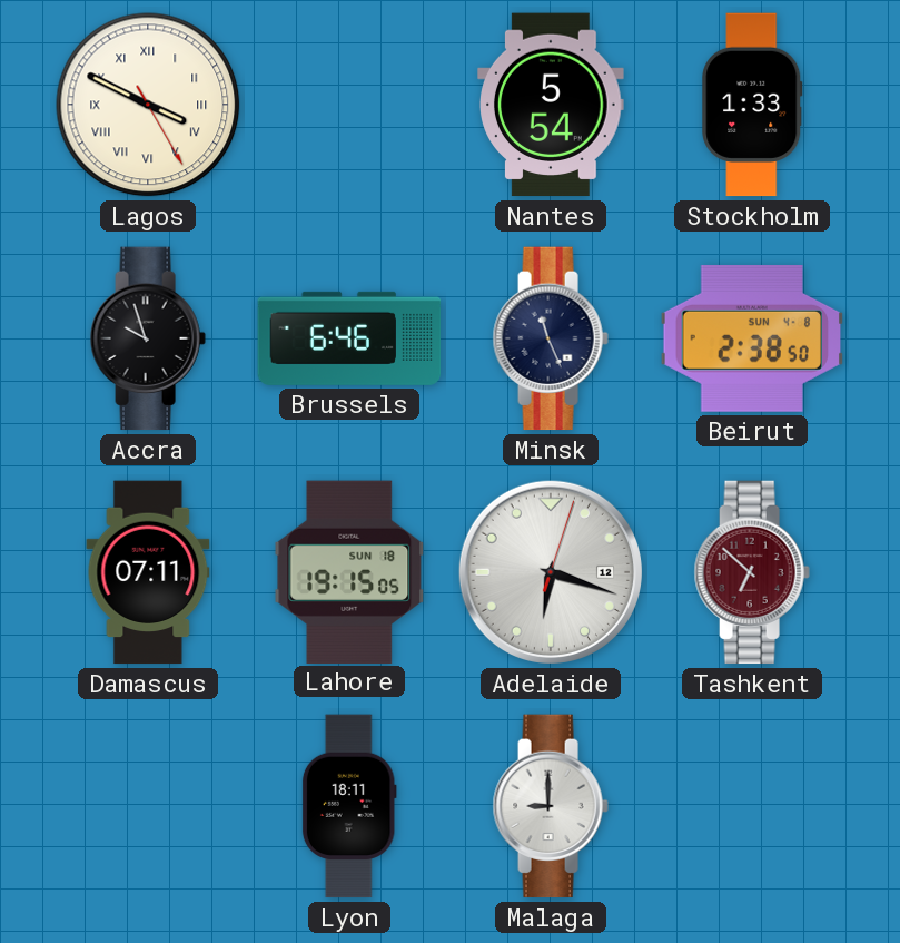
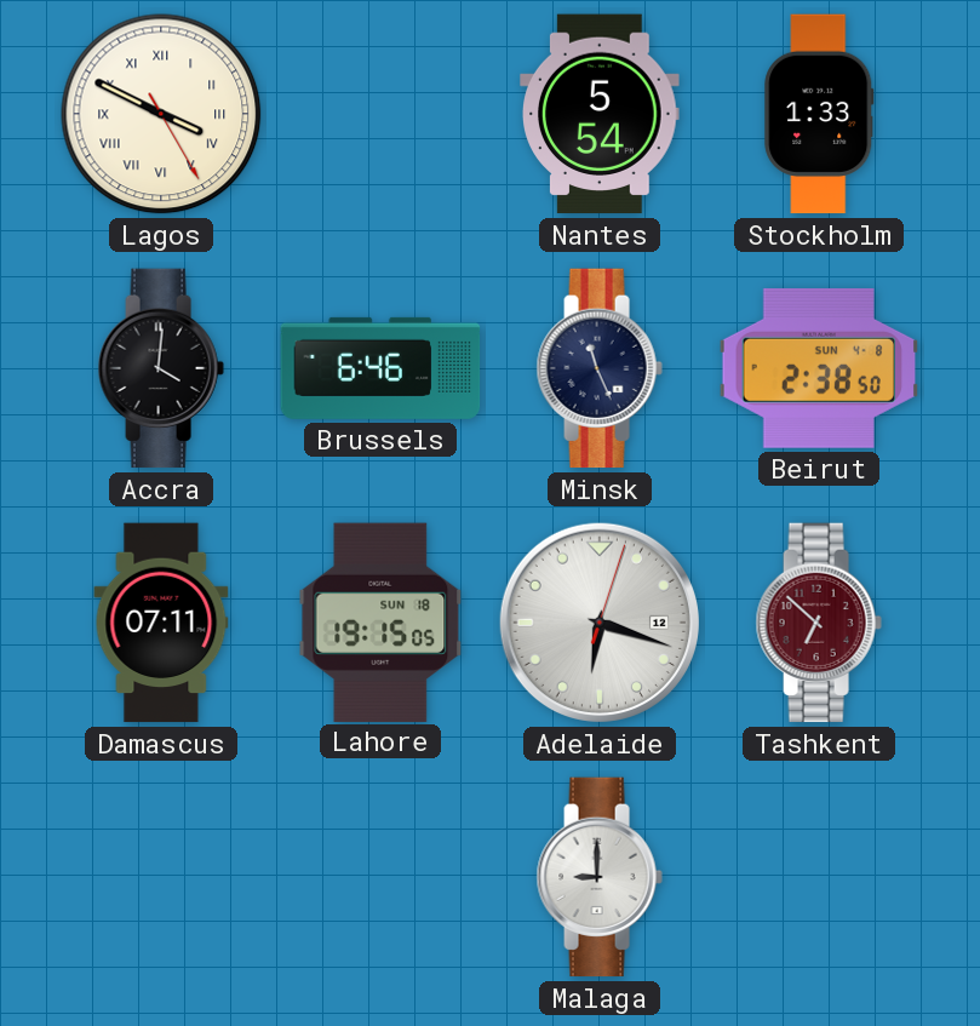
Accra: 9:57 -> 4:01 (161, 368)
Lyon: 18:11 -> none (349, 806)
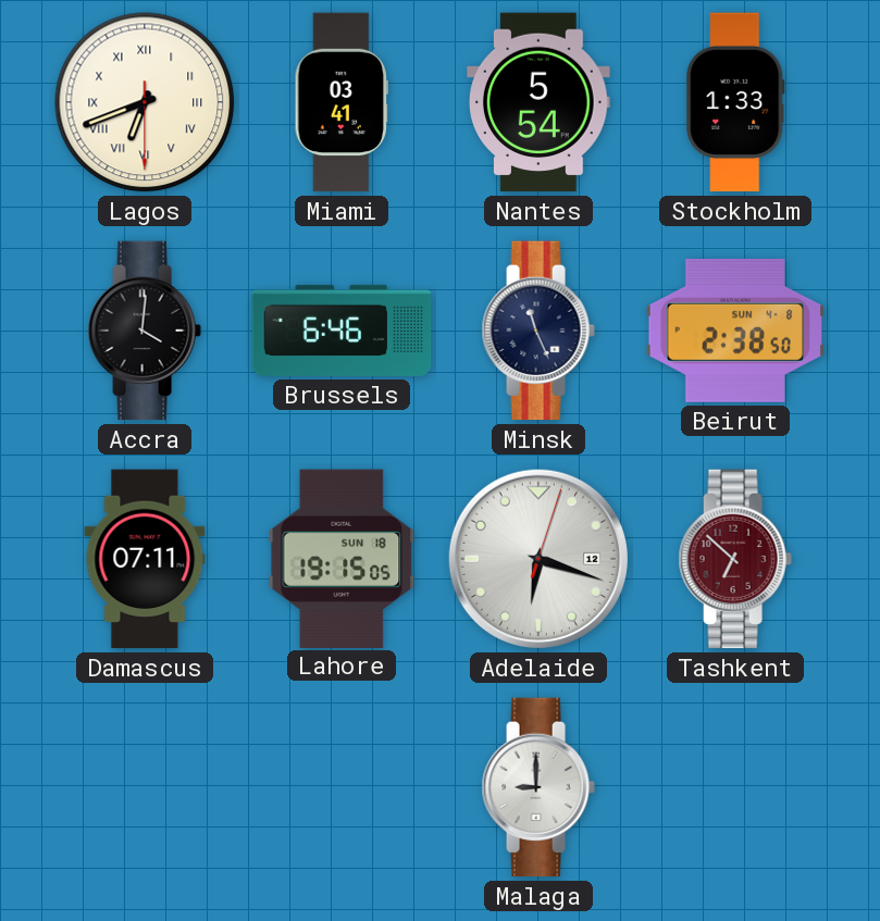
Lagos: 3:49 -> 6:41 (145, 102)
Miami: none -> 03:41 (342, 102)
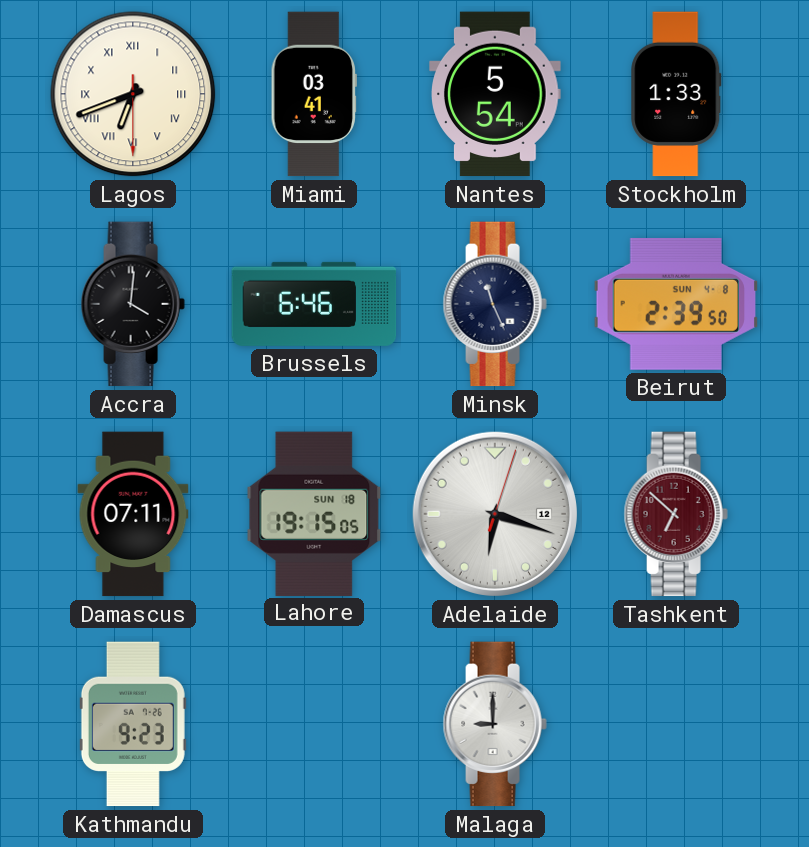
Beirut: 2:38 -> 2:39 (676, 304)
Kathmandu: none -> 9:23 (133, 724)
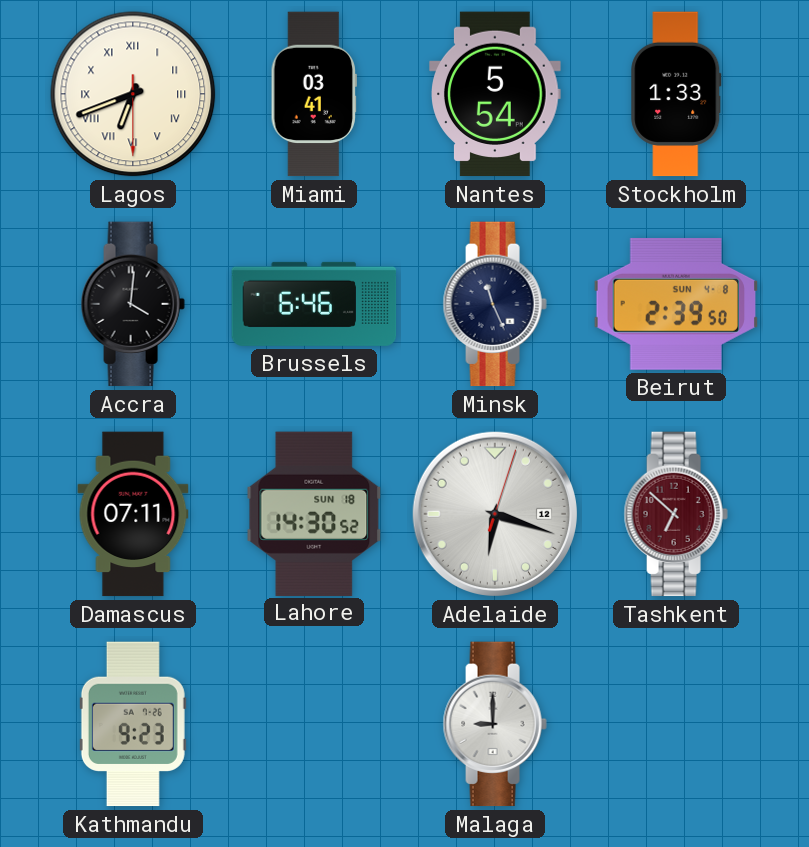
Lahore: 19:15 -> 14:30 (314, 513)
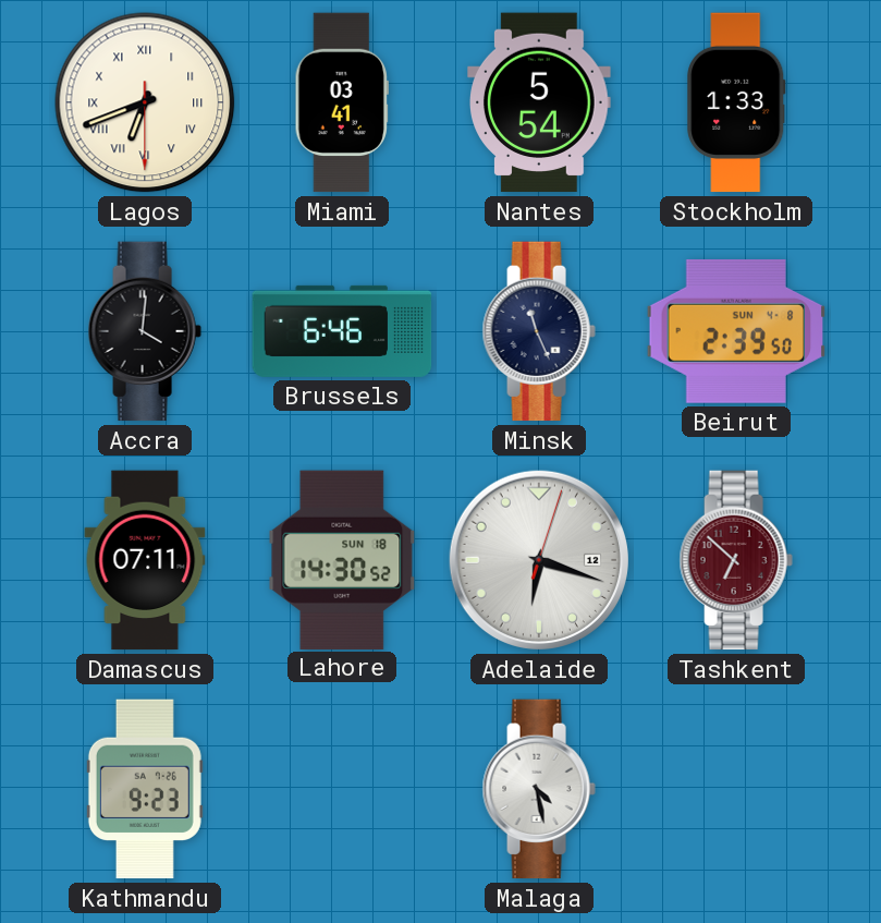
Malaga: 9:00 -> 4:28 (539, 789)
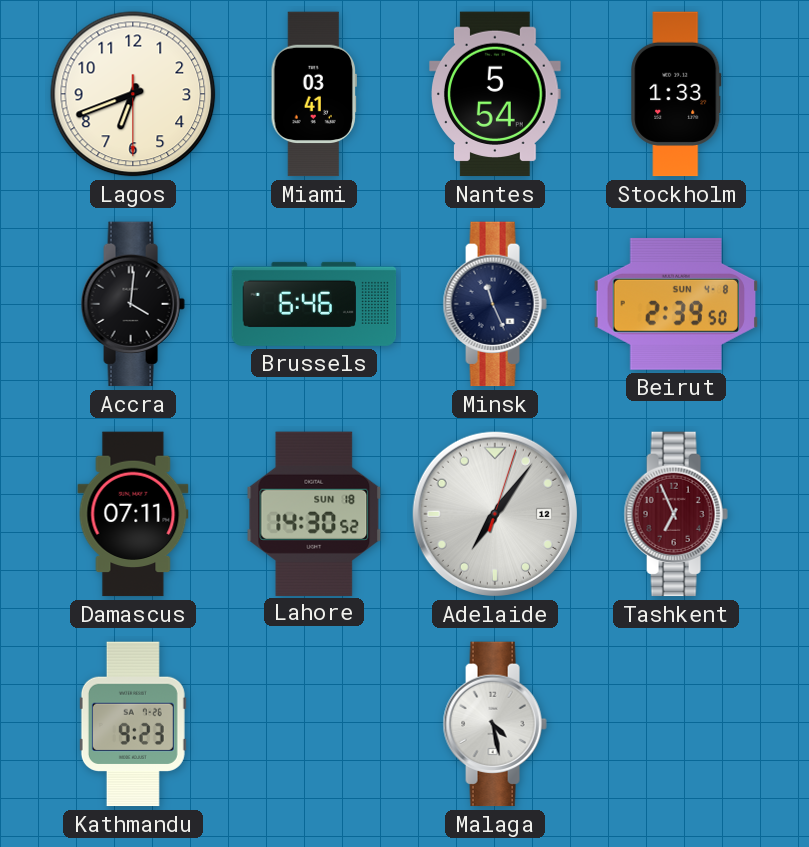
Lagos numerals: Roman -> Arabic (133, 94)
Adelaide: 6:18 -> 7:06 (495, 514)
Tashkent: 6:52 -> 6:56 (676, 514)
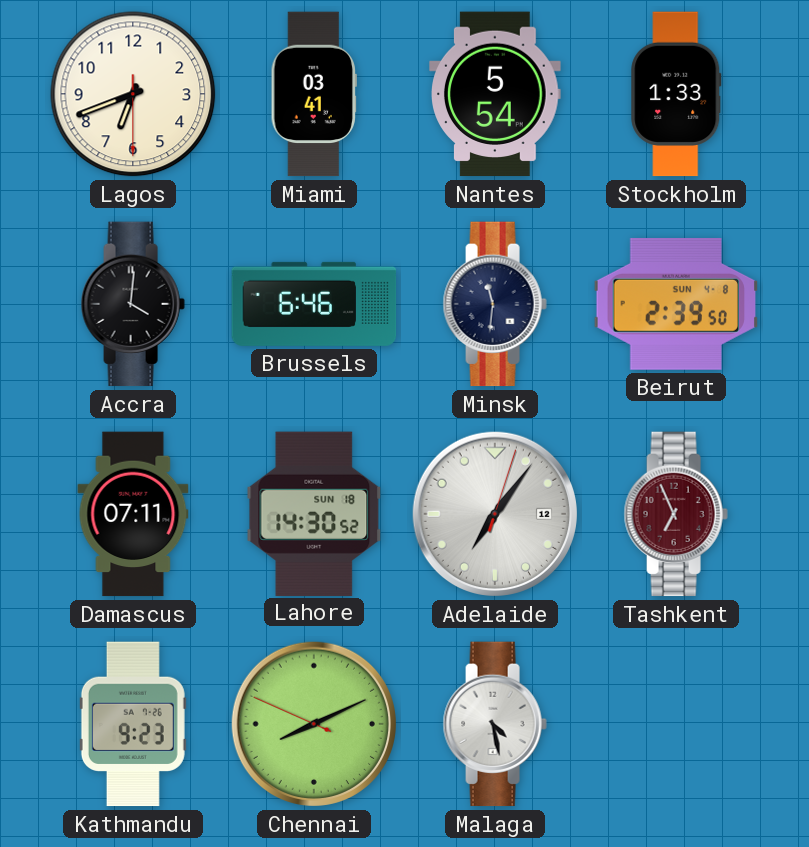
Minsk: 11:26 -> 11:31 (495, 304)
Chennai: none -> 8:10 (314, 724)
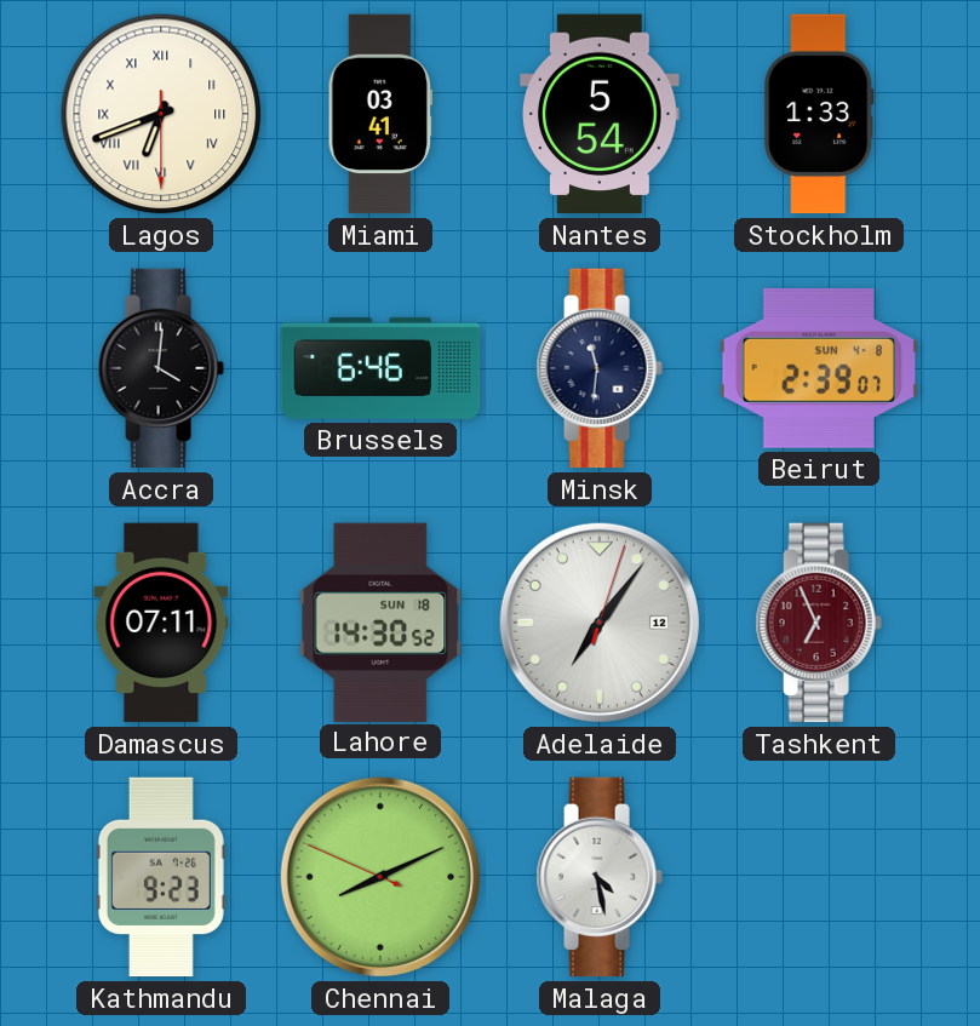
Lagos numerals: Arabic -> Roman (161, 114)
Beirut: 2:39:50 -> 2:39:07 (819, 368)
